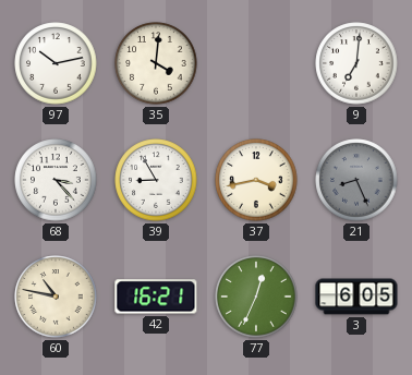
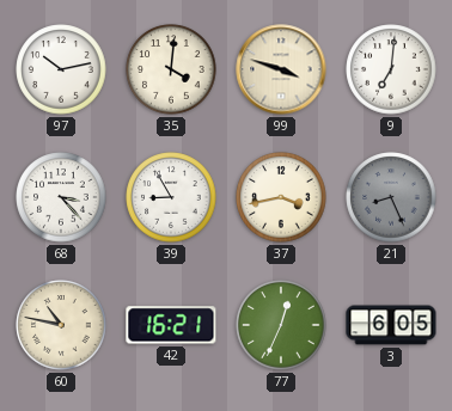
99: none -> 3:48 (281, 69)
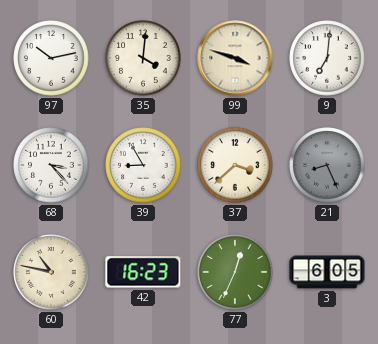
37: 3:43 -> 3:38 (235, 165)
42: 16:21 -> 16:23 (143, 272)
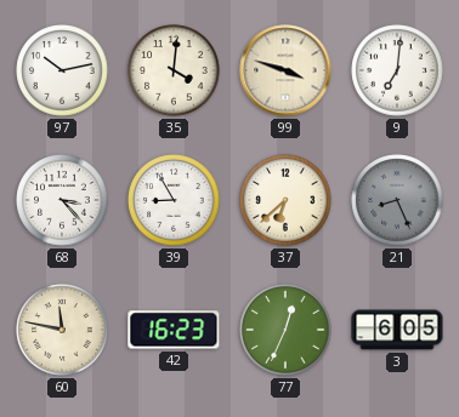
37: 3:38 -> 6:38 (285, 200)
60: 10:47 -> 11:47 (62, 330)
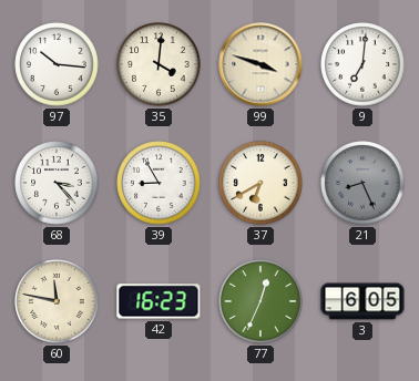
97: 10:13 -> 10:16 (57, 64)
37: 6:38 -> 6:40 (260, 183)
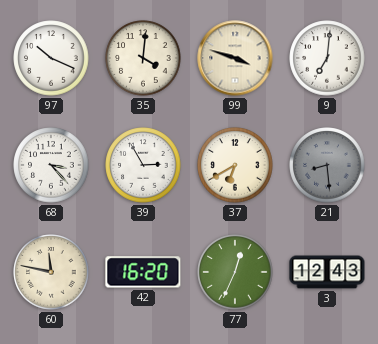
97: 10:16 -> 10:19 (51, 58)
39: 8:55 -> 2:55 (143, 165)
21: 8:26 -> 8:29 (327, 165)
42: 16:23 -> 16:20 (143, 272)
3: 6:05 -> 12:43 (327, 272)
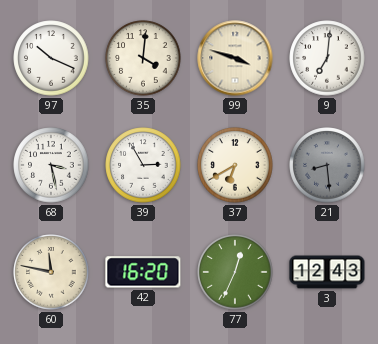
68: 3:23 -> 3:28 (51, 165)
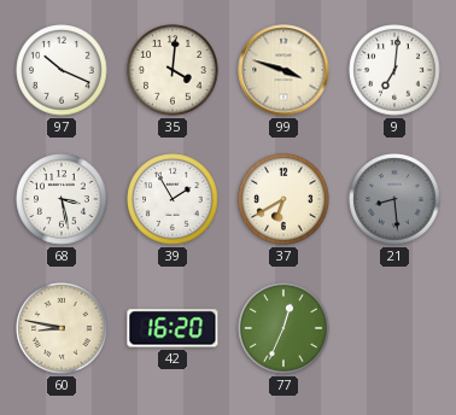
39: 2:55 -> 1:55 (173, 199)
60: 11:47 -> 8:47 (62, 328)
3: 12:43 -> none (327, 272)
